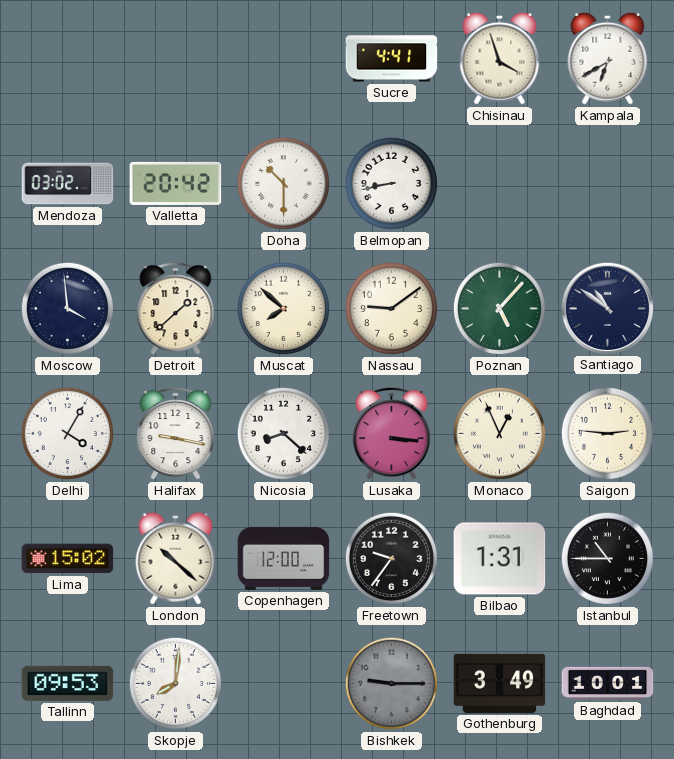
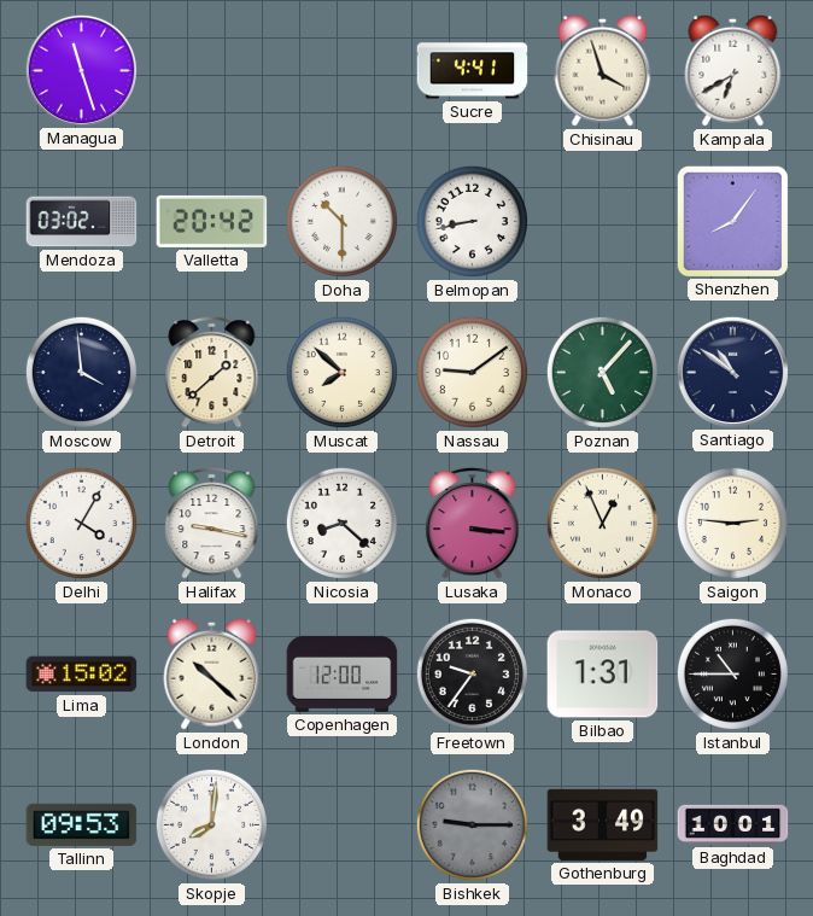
Managua: none -> 11:27 (81, 70)
Shenzhen: none -> 8:06 (732, 221)
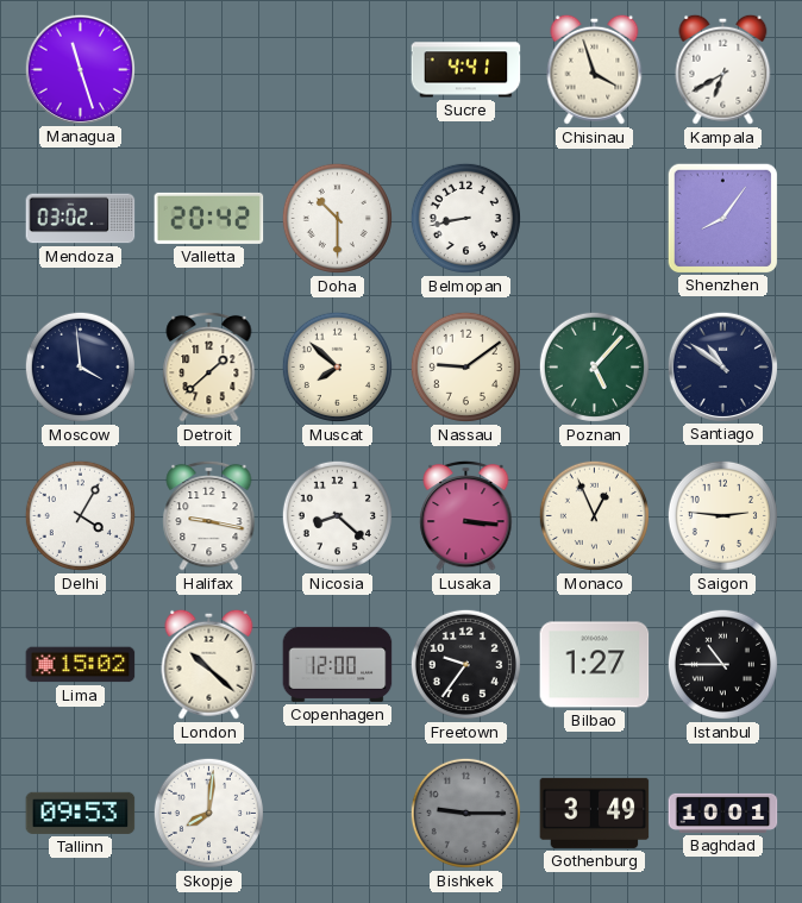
Bilbao: 1:31 -> 1:27 (595, 665)
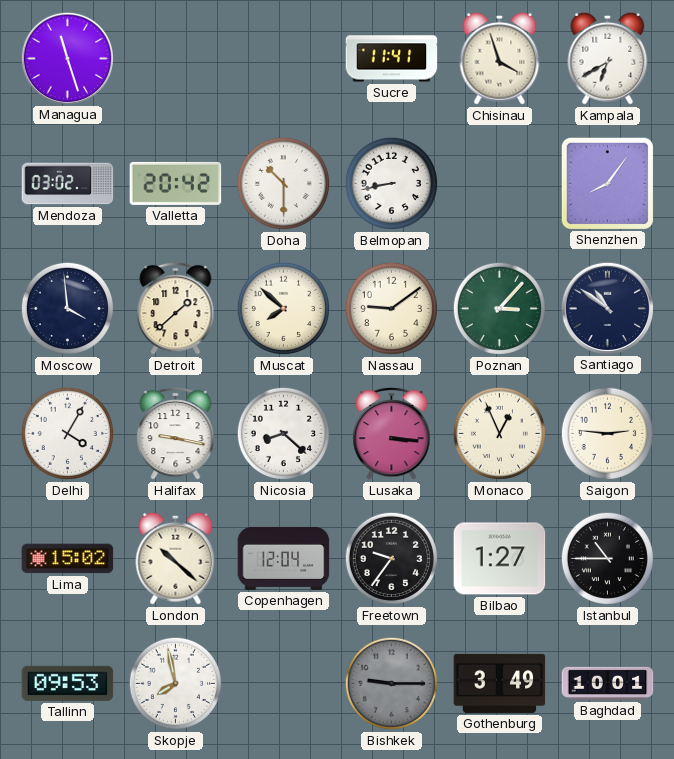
Sucre: 4:41 -> 11:41 (392, 59)
Poznan: 5:07 -> 3:07 (499, 308)
Copenhagen: 12:00 -> 12:04 (284, 558)
Skopje: 8:01 -> 7:58 (175, 683)
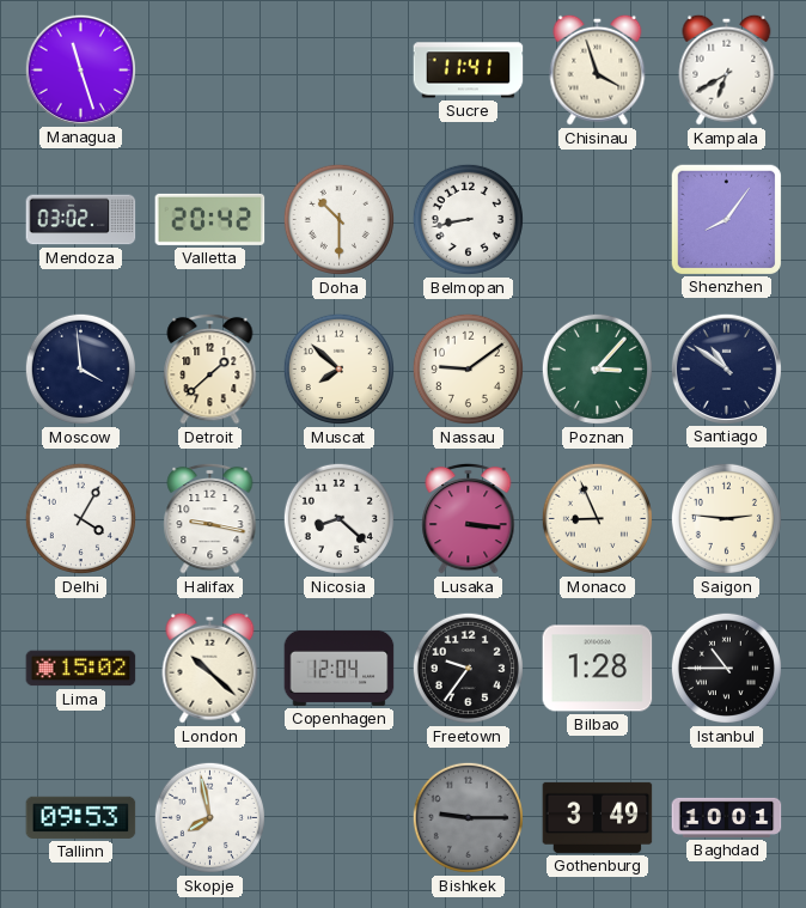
Monaco: 12:56 -> 8:56 (597, 518)
Bilbao: 1:27 -> 1:28 (598, 669)
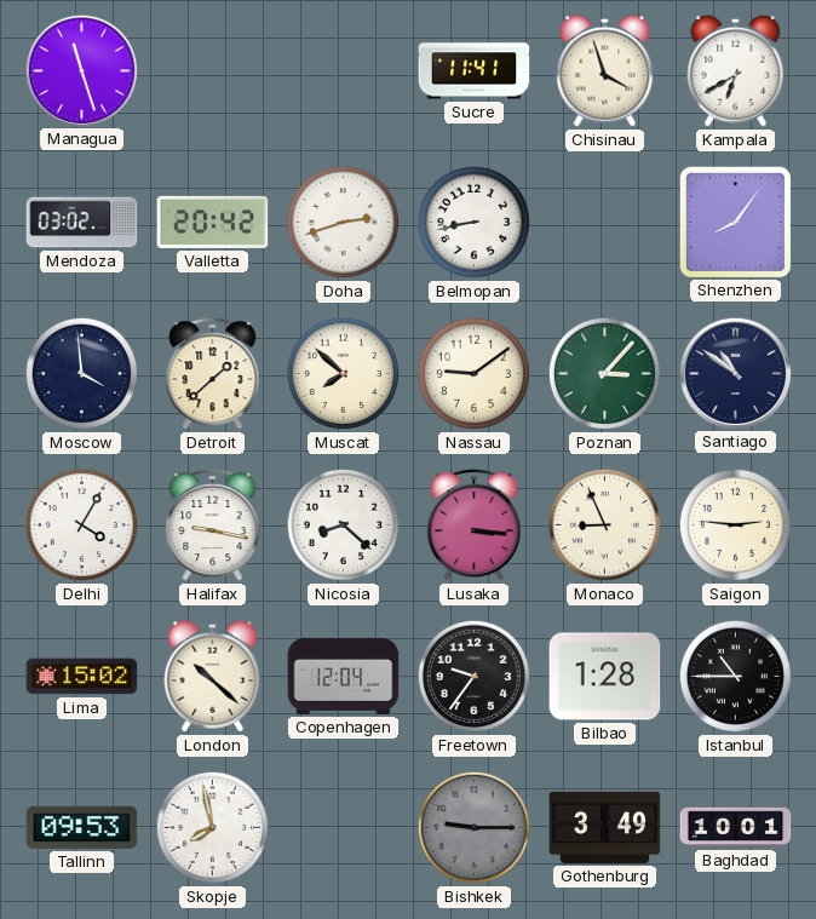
Doha: 10:30 -> 2:42 (343, 222)
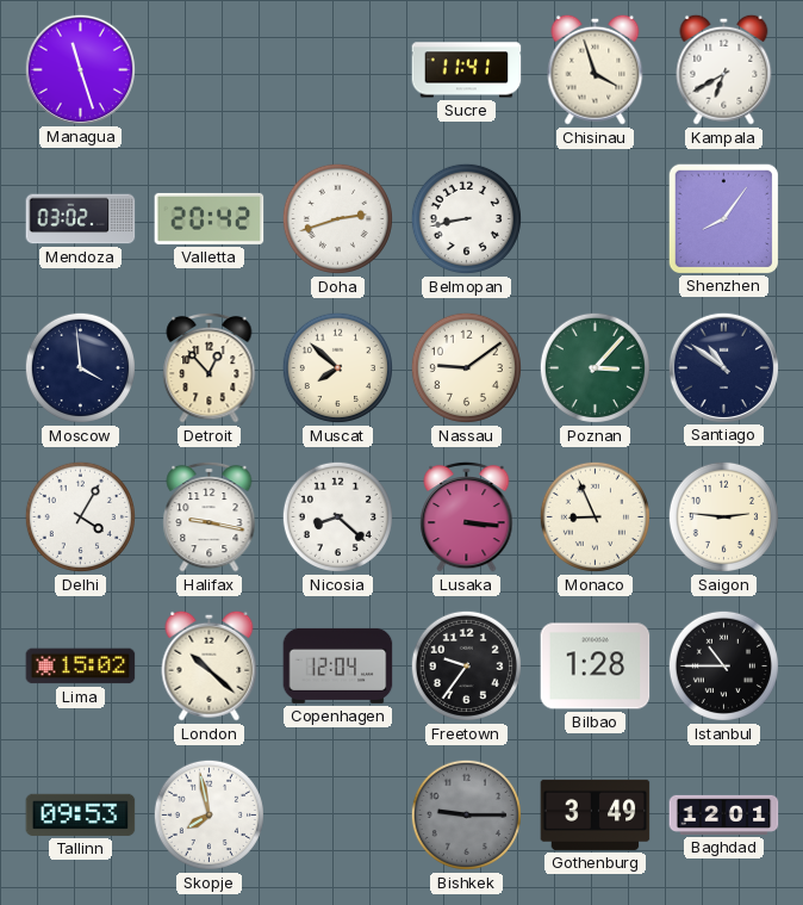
Detroit: 1:38 -> 12:53 (210, 367)
Baghdad: 10:01 -> 12:01 (724, 814)
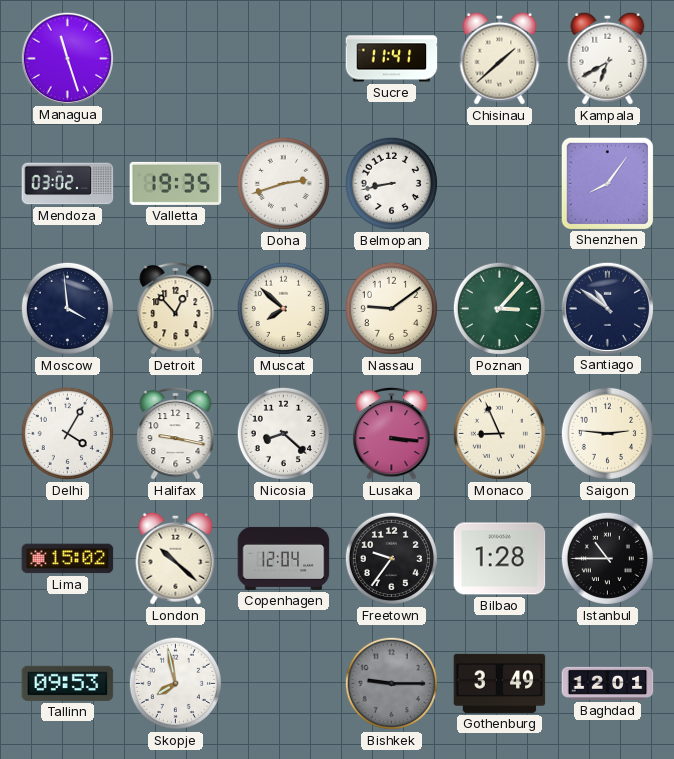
Chisinau: 3:57 -> 1:38 (500, 58)
Valletta: 20:42 -> 19:35 (176, 183)
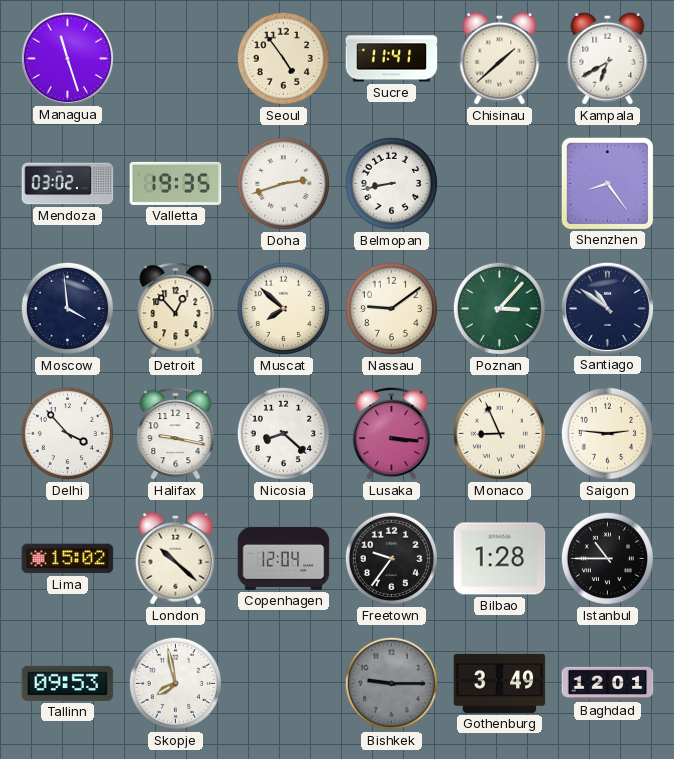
Seoul: none -> 4:54 (283, 58)
Shenzhen: 8:06 -> 8:24 (607, 183)
Delhi: 4:05 -> 3:53 (67, 433)
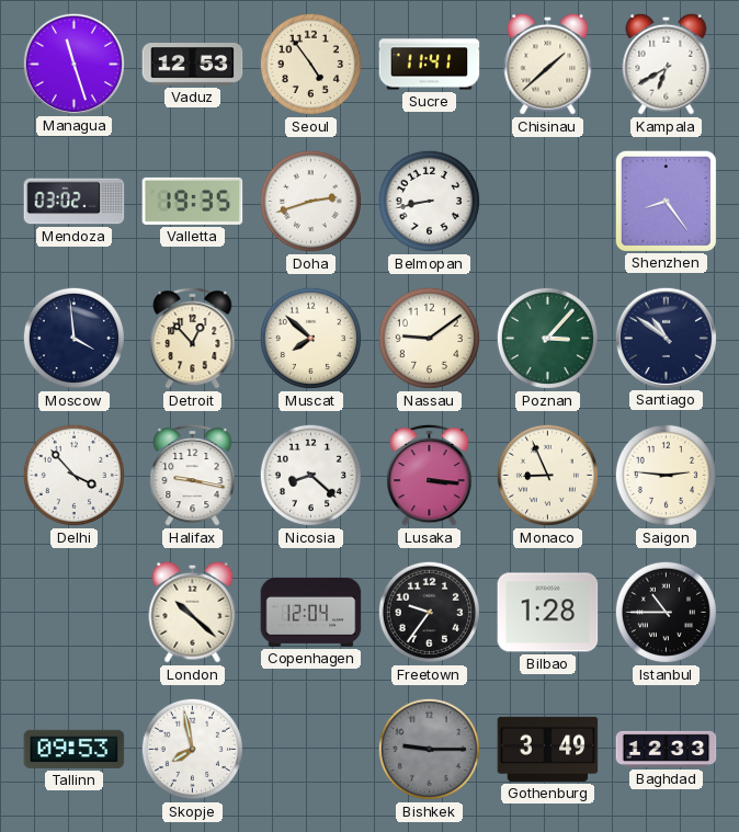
Vaduz: none -> 12:53 (193, 65)
Lima: 15:02 -> none (68, 559)
Baghdad: 12:01 -> 12:33 (667, 749)
